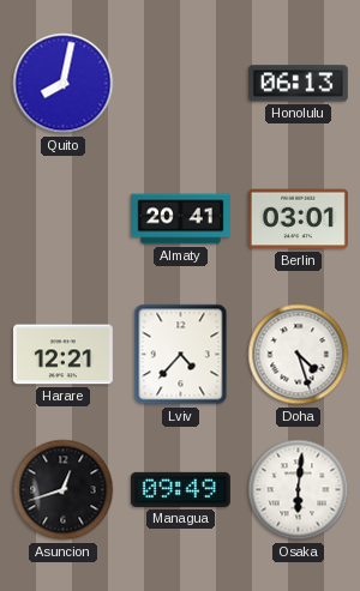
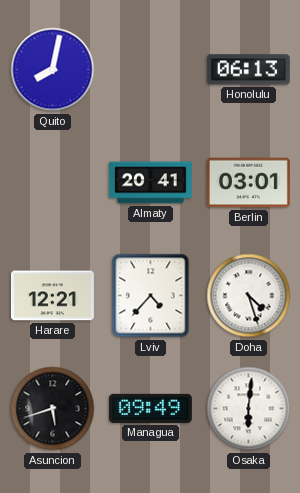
Asuncion: 12:42 -> 5:42 (53, 409)
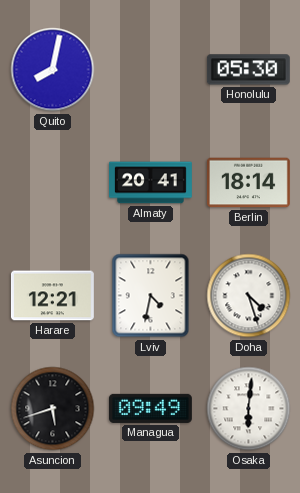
Honolulu: 06:13 -> 05:30 (248, 70)
Berlin: 03:01 -> 18:14 (248, 183)
Lviv: 4:37 -> 4:32 (151, 296)
